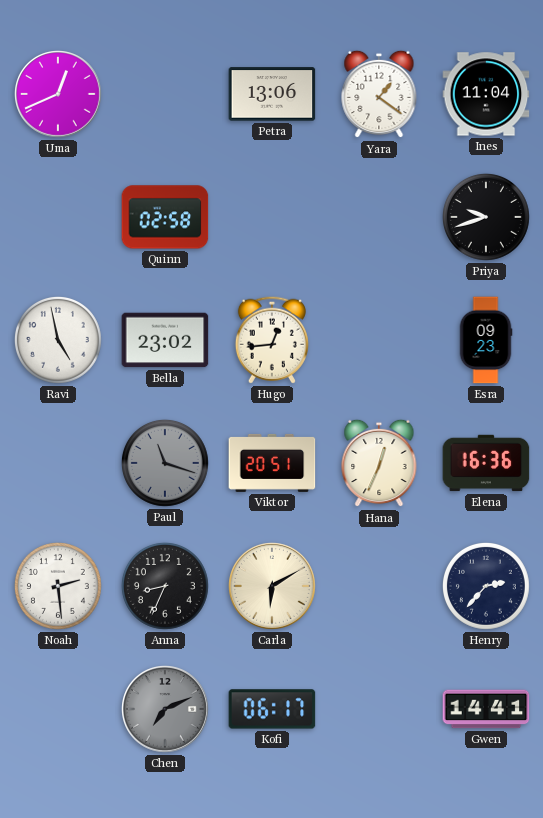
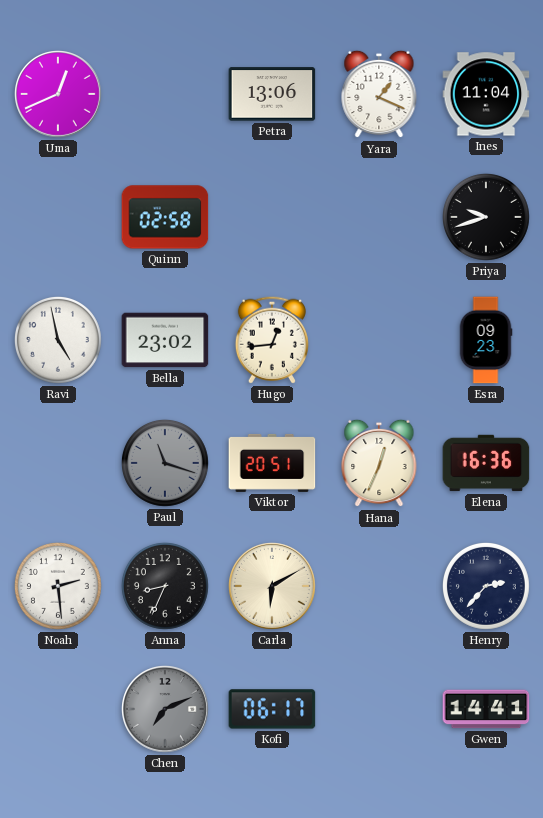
Yara: 1:21 -> 1:19 (379, 94)
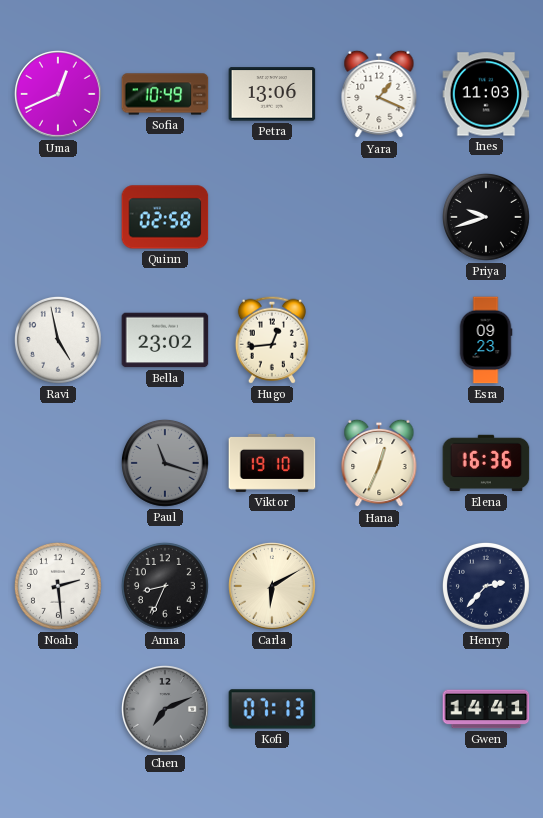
Sofia: none -> 10:49 (165, 94)
Ines: 11:04 -> 11:03 (486, 94)
Viktor: 20:51 -> 19:10 (272, 463)
Kofi: 06:17 -> 07:13 (272, 709)
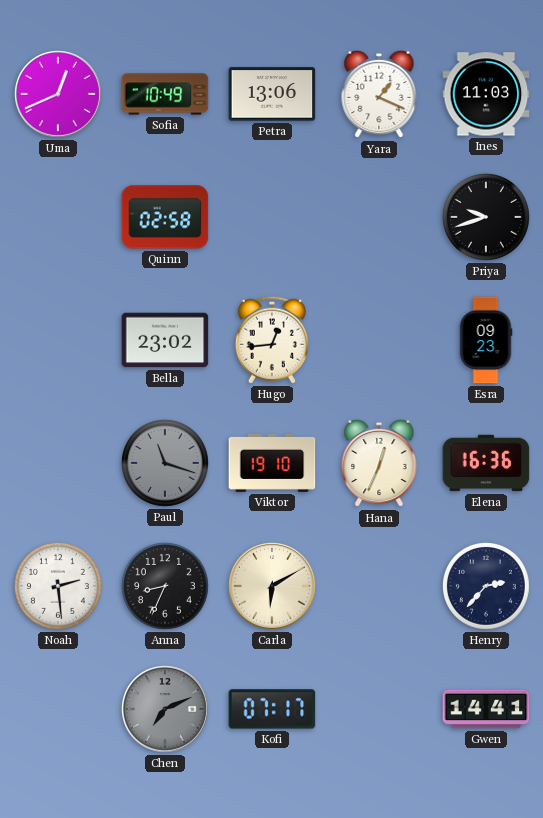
Ravi: 4:58 -> none (58, 340)
Kofi: 07:13 -> 07:17 (272, 709)
